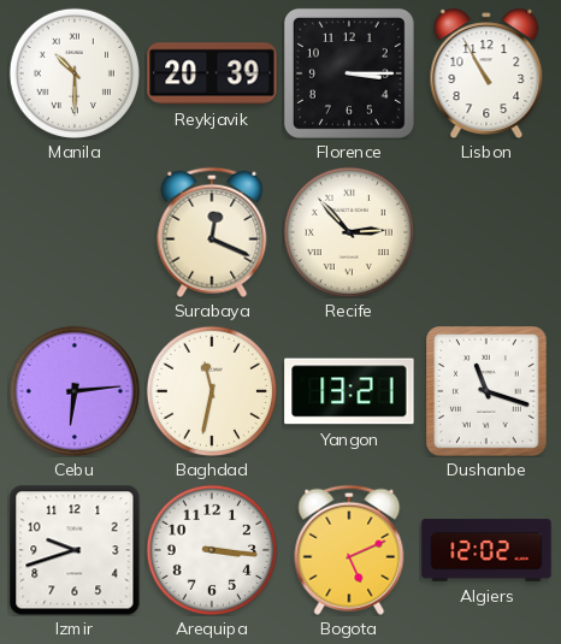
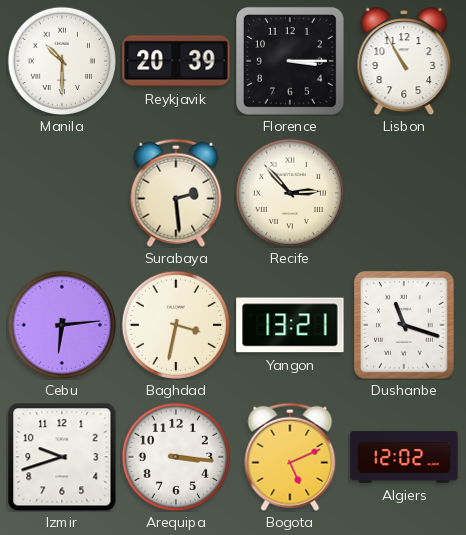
Surabaya: 12:19 -> 2:29 (176, 193)
Baghdad: 11:32 -> 3:32 (176, 325)
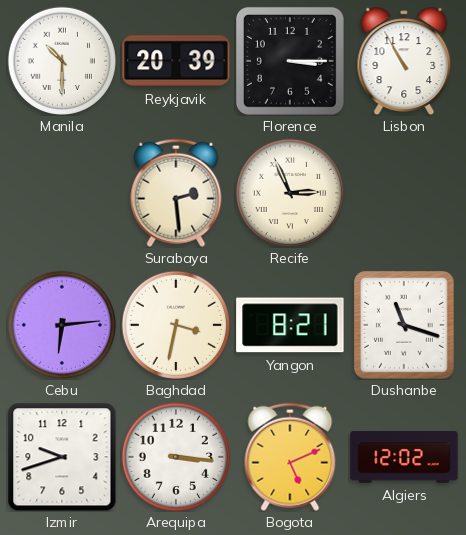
Recife: 2:53 -> 2:56 (290, 193)
Yangon: 13:21 -> 8:21 (290, 325)
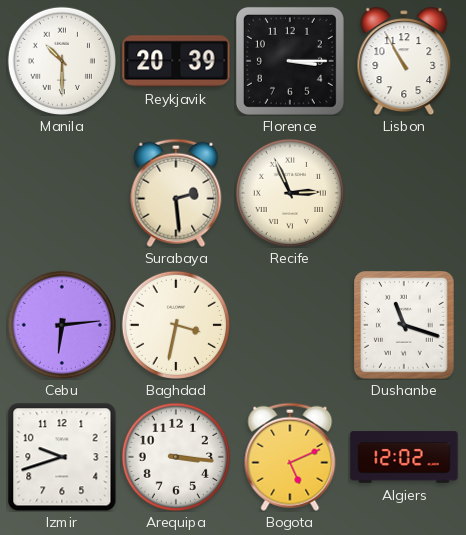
Yangon: 8:21 -> none (290, 325)
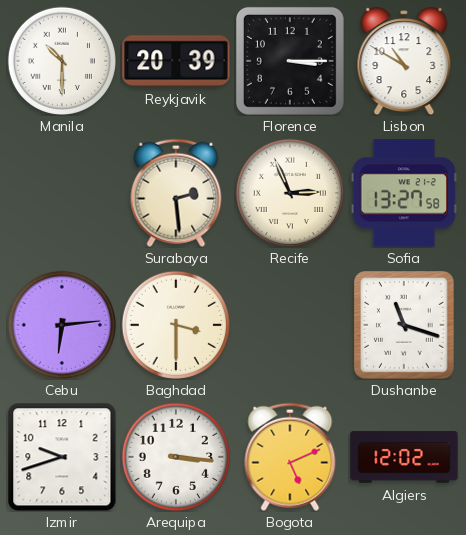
Lisbon: 10:55 -> 10:50 (404, 60)
Sofia: none -> 13:27 (403, 193)
Baghdad: 3:32 -> 3:30 (176, 325)
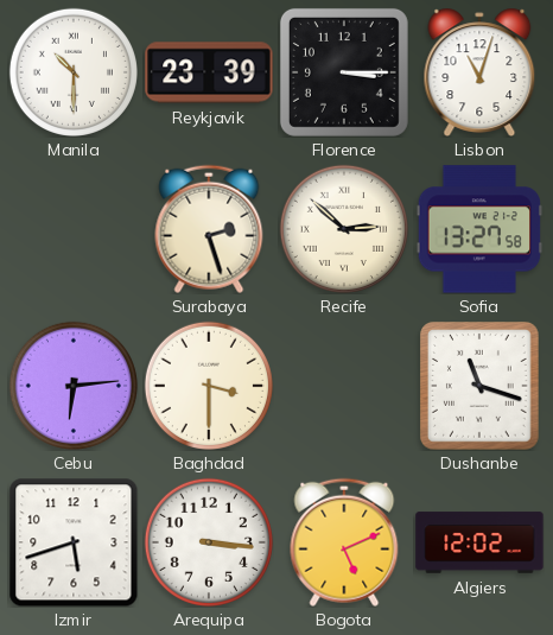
Reykjavik: 20:39 -> 23:39 (209, 72)
Lisbon: 10:50 -> 11:03 (479, 71)
Surabaya: 2:29 -> 2:27 (209, 229)
Recife: 2:56 -> 2:52 (344, 229)
Izmir: 9:42 -> 5:42 (74, 542)
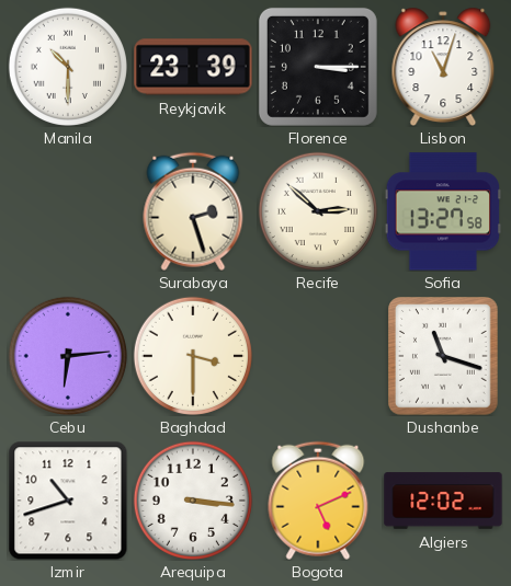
Izmir: 5:42 -> 10:42 (68, 501)
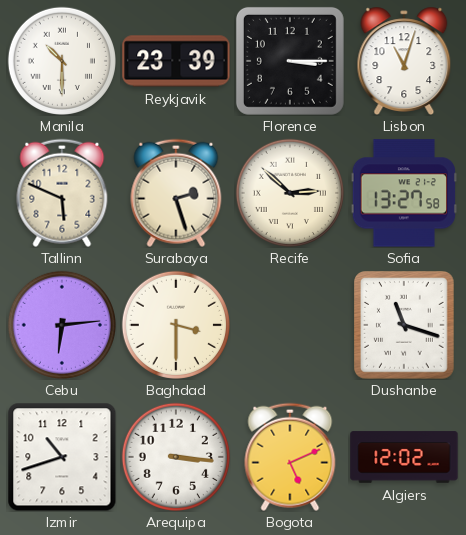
Tallinn: none -> 5:49 (62, 193)
